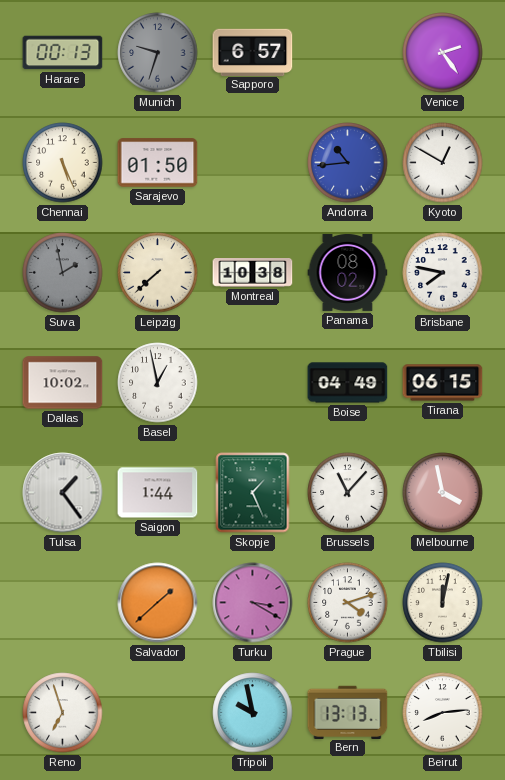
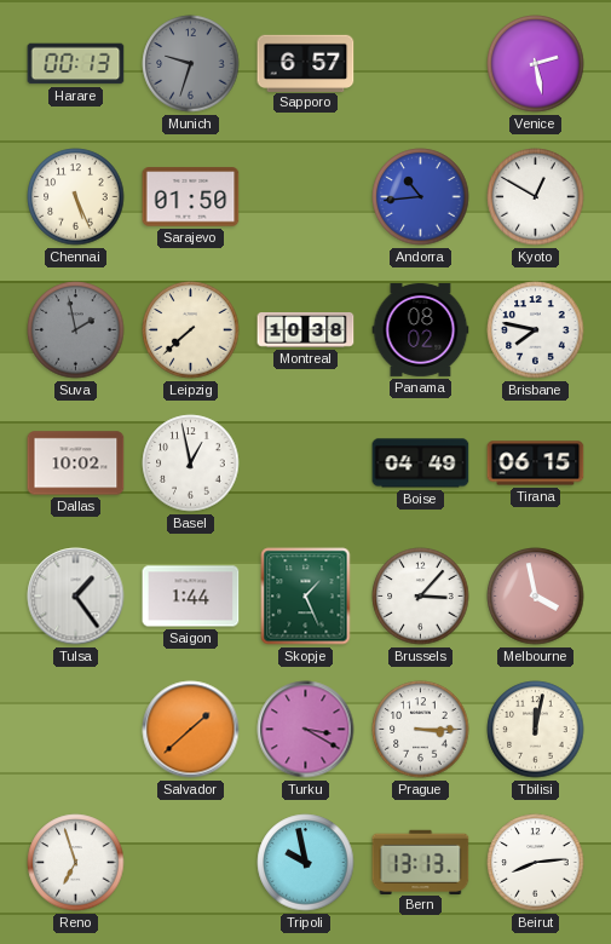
Venice: 2:24 -> 2:28 (536, 64)
Brussels: 11:07 -> 3:07 (421, 597)
Prague: 4:12 -> 3:15 (421, 730)
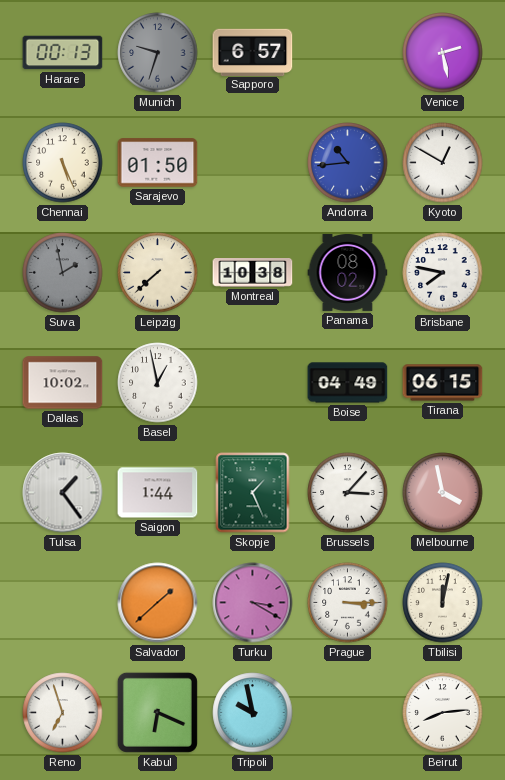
Kabul: none -> 6:19 (157, 712)
Bern: 13:13 -> none (421, 862)
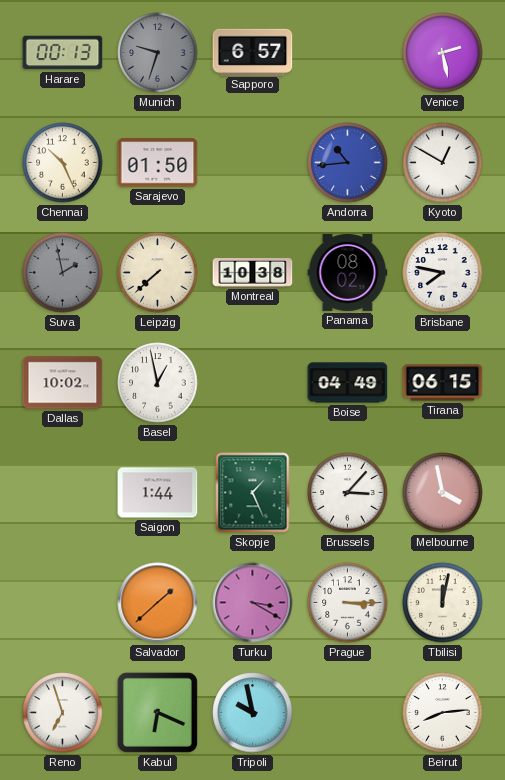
Chennai: 5:26 -> 10:26 (63, 163)
Tulsa: 1:24 -> none (63, 493)
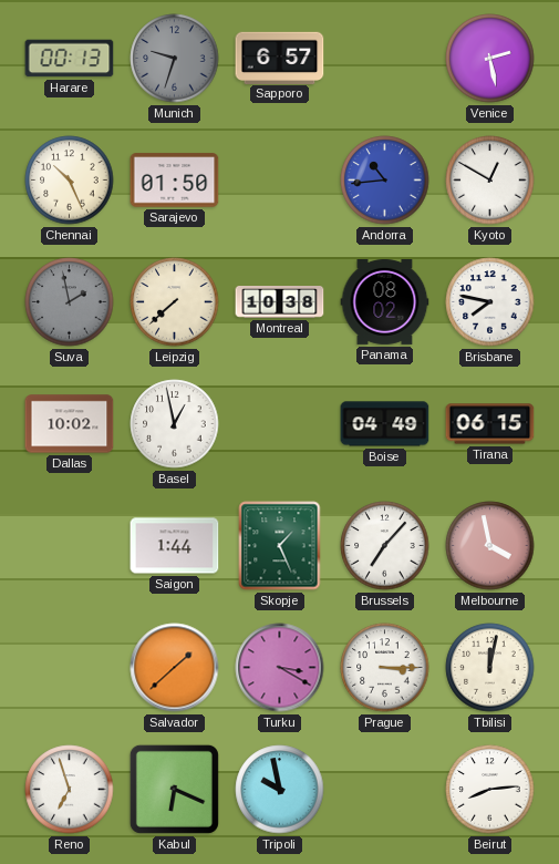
Brussels: 3:07 -> 7:07 (385, 546)
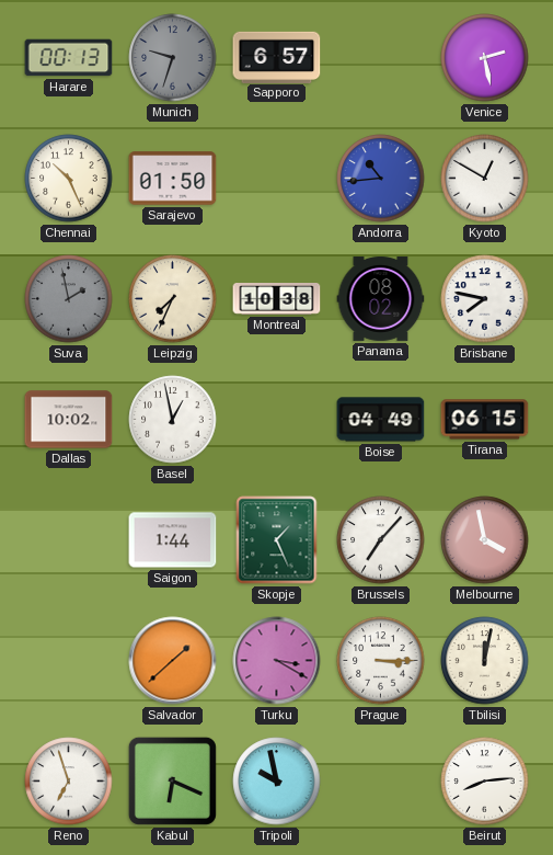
Leipzig: 7:38 -> 7:34 (173, 299)
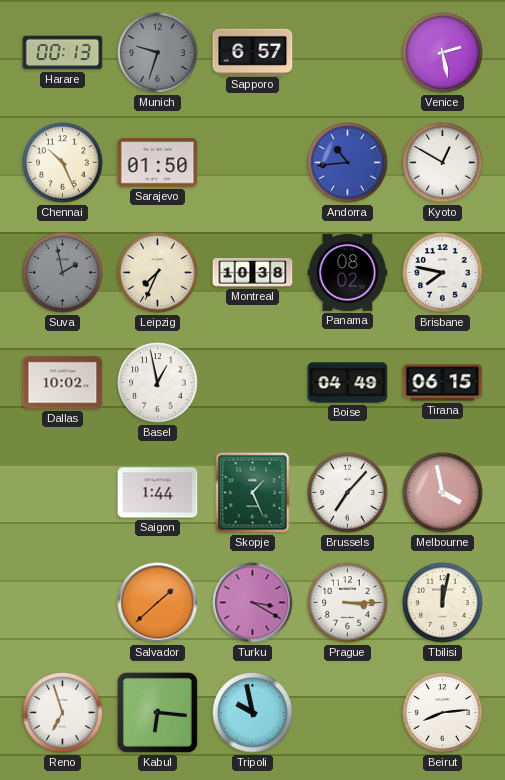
Kabul: 6:19 -> 6:16 (157, 712)
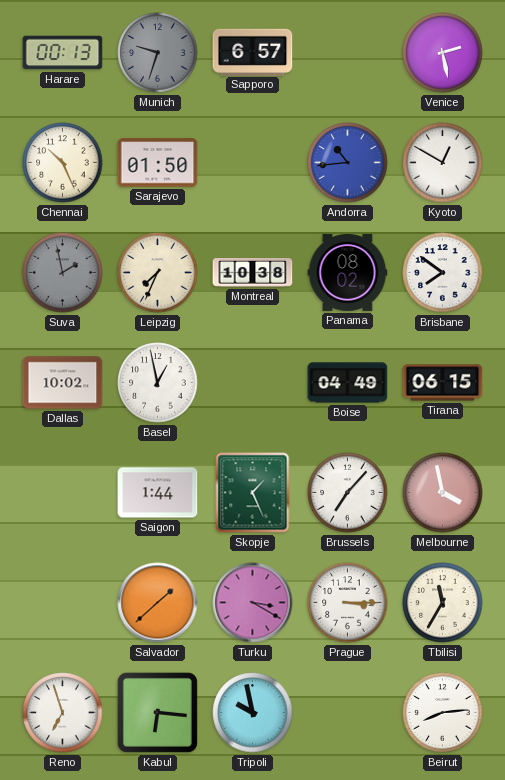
Brisbane: 7:47 -> 7:51 (443, 273)
Tbilisi: 12:02 -> 11:35 (443, 603)
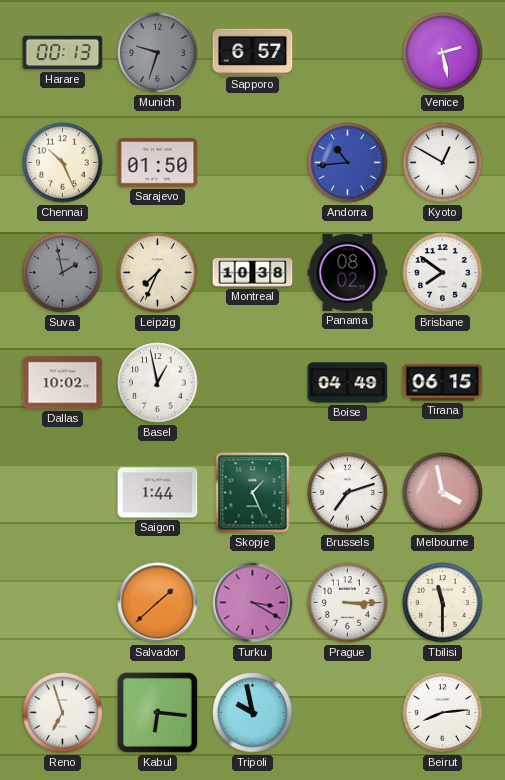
Brussels: 7:07 -> 7:12 (348, 493)
Tbilisi: 11:35 -> 11:30 (443, 603)
